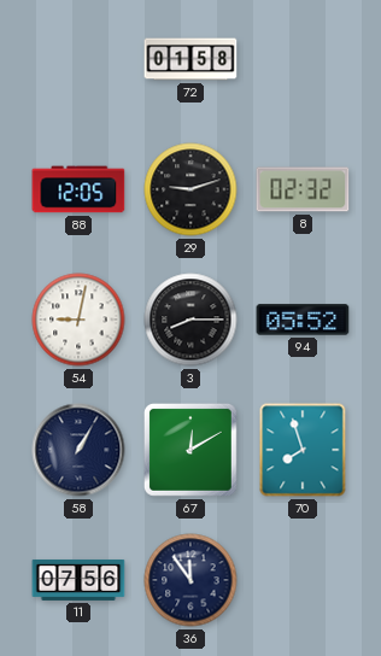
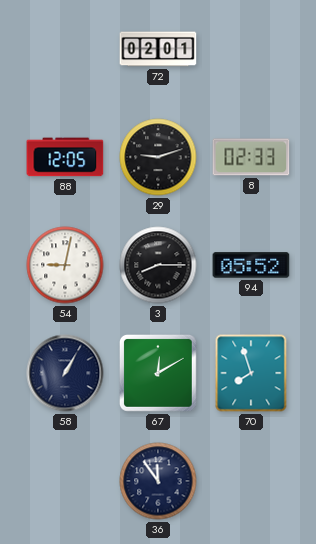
72: 01:58 -> 02:01 (158, 49)
8: 02:32 -> 02:33 (251, 157)
11: 07:56 -> none (78, 580)
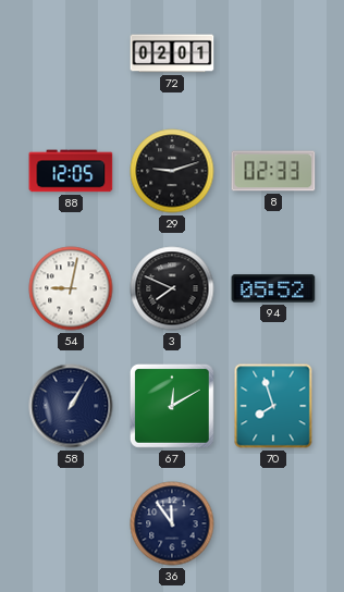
3: 8:15 -> 7:49 (172, 288)
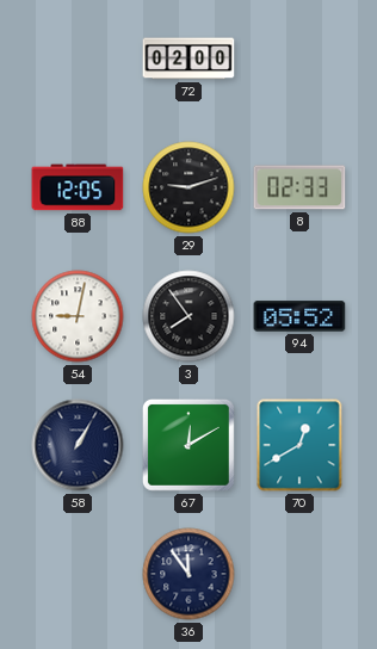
72: 02:01 -> 02:00 (188, 58)
3: 7:49 -> 7:54 (188, 316)
70: 7:57 -> 12:40 (299, 445)
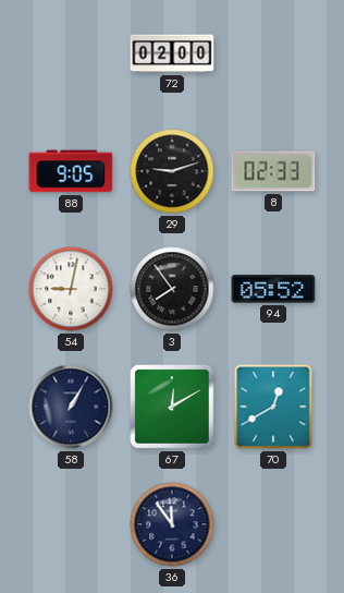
88: 12:05 -> 9:05 (71, 171)
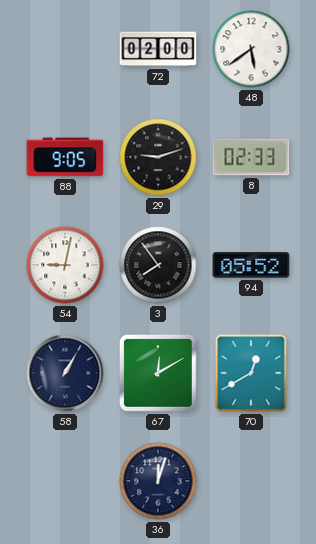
48: none -> 5:39 (251, 49)
36: 11:54 -> 12:03 (158, 481)
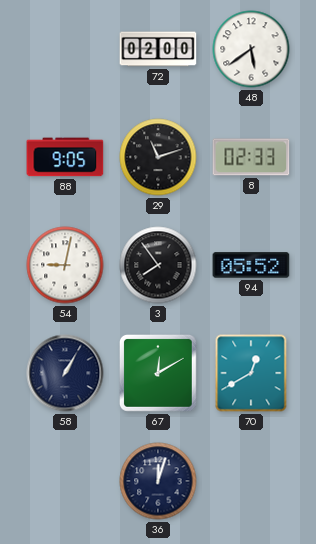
29: 9:12 -> 11:12 (158, 157)
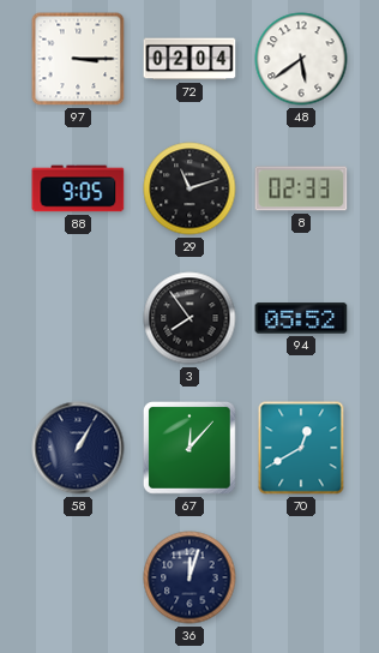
97: none -> 3:15 (78, 59)
72: 02:00 -> 02:04 (189, 59)
54: 9:02 -> none (65, 265)
67: 12:10 -> 12:07 (191, 449)
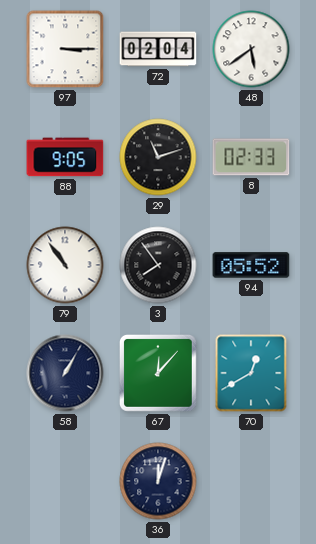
79: none -> 10:54 (65, 265)
